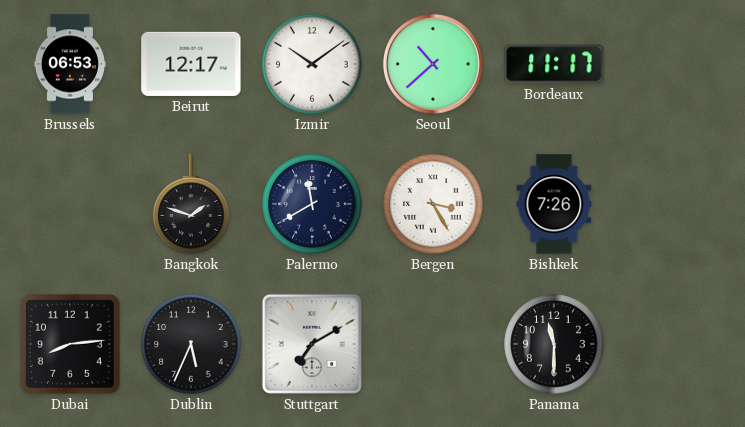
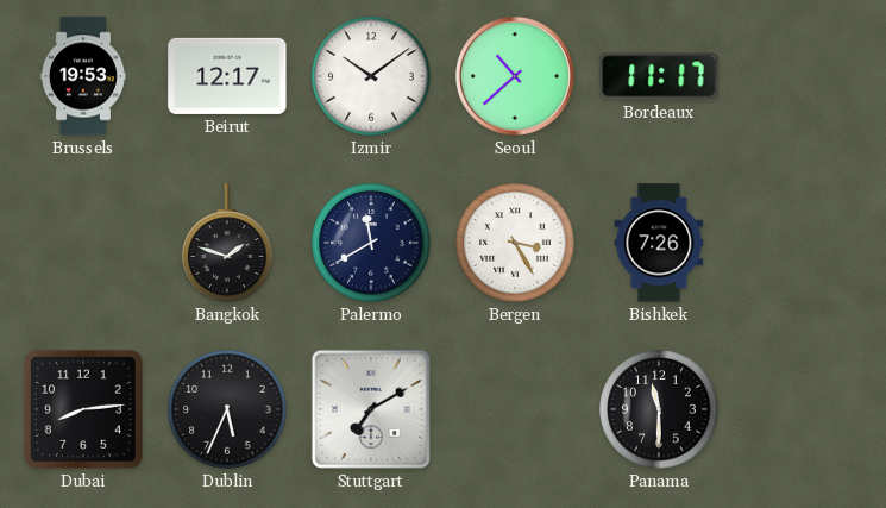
Brussels: 06:53 -> 19:53 (83, 76)
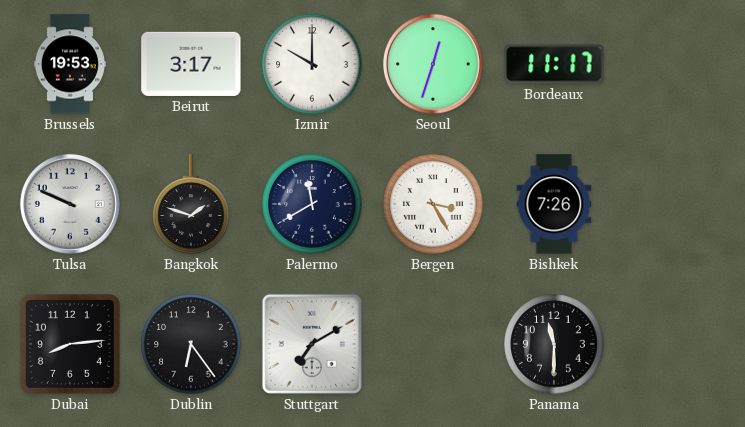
Beirut: 12:17 -> 3:17 (191, 64)
Izmir: 10:09 -> 10:00 (312, 64)
Seoul: 10:38 -> 12:33 (433, 64)
Tulsa: none -> 9:49 (70, 204)
Dublin: 5:34 -> 6:24 (191, 344)
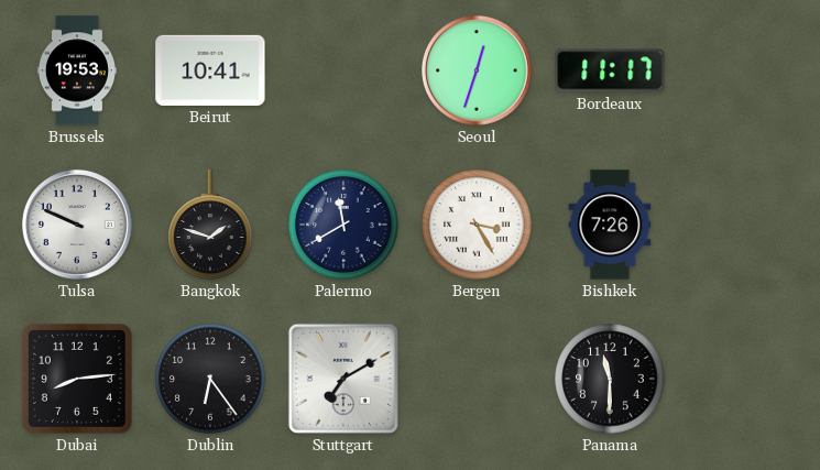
Beirut: 3:17 -> 10:41 (210, 70)
Izmir: 10:00 -> none (312, 64)
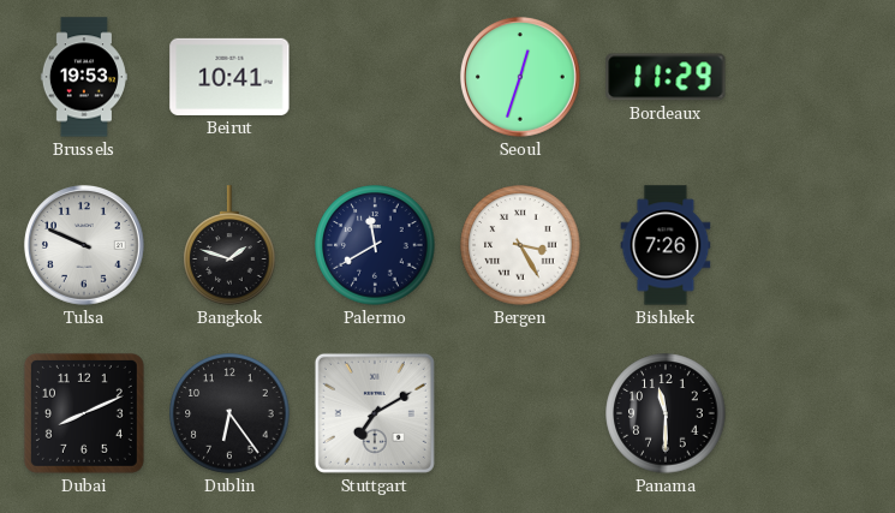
Bordeaux: 11:17 -> 11:29 (666, 77)
Dubai: 8:14 -> 8:11 (84, 413)
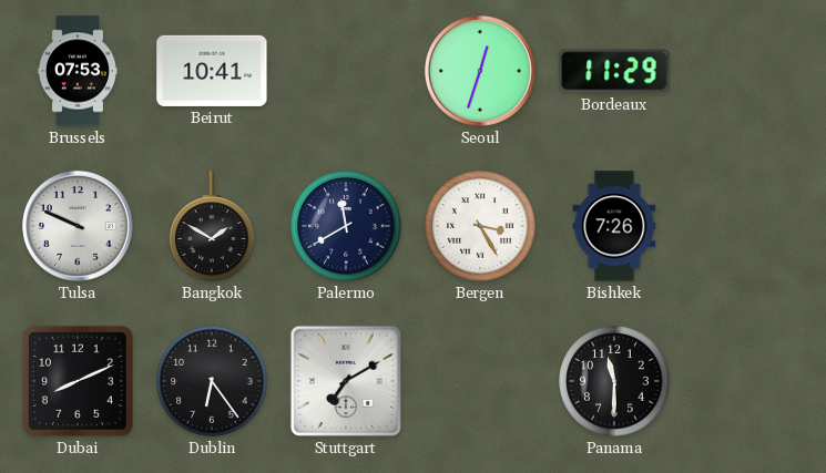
Brussels: 19:53 -> 07:53 (78, 71)
Bangkok: 1:48 -> 1:50 (212, 226)
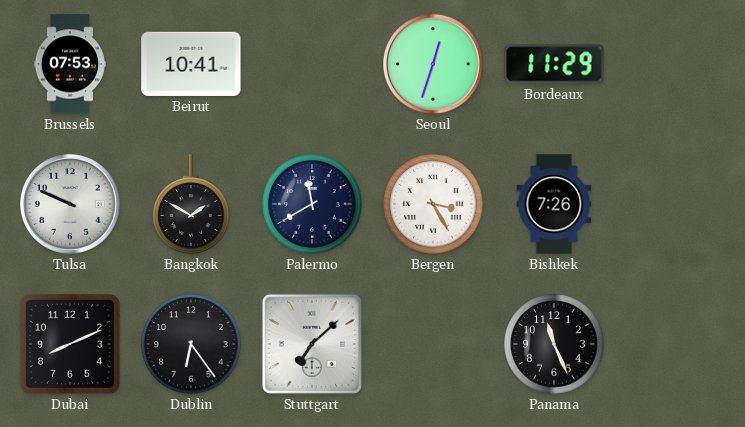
Stuttgart: 7:10 -> 7:08 (312, 344)
Panama: 11:30 -> 11:26 (554, 344)
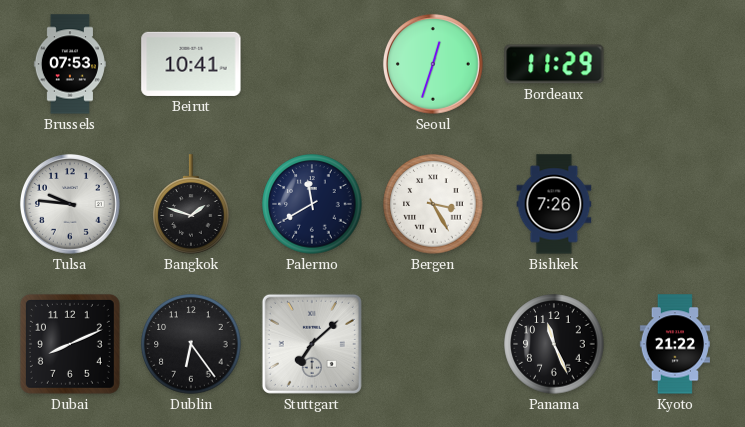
Tulsa: 9:49 -> 9:46 (70, 204)
Bangkok: 1:50 -> 1:48 (191, 204)
Kyoto: none -> 21:22 (674, 344)
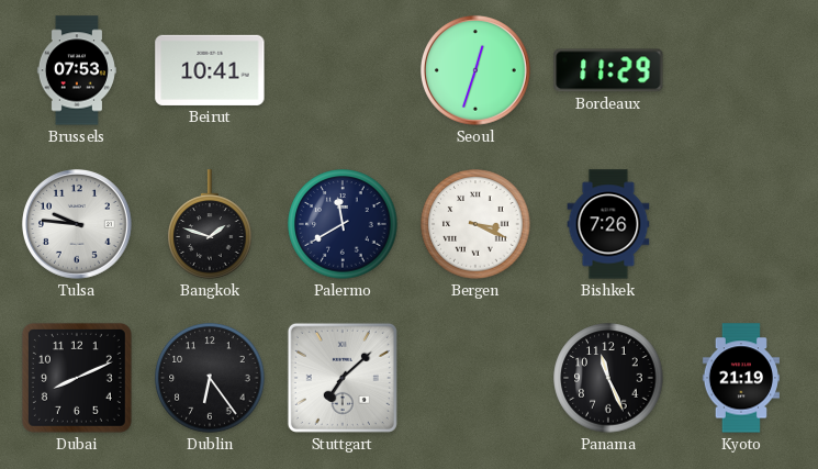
Bergen: 3:25 -> 3:19 (475, 224)
Kyoto: 21:22 -> 21:19 (740, 378)
